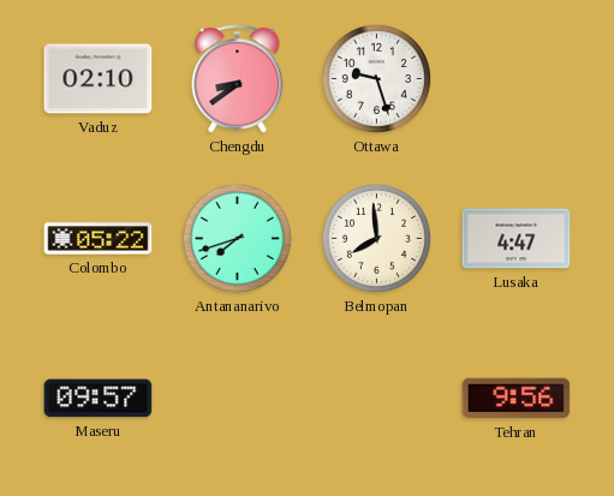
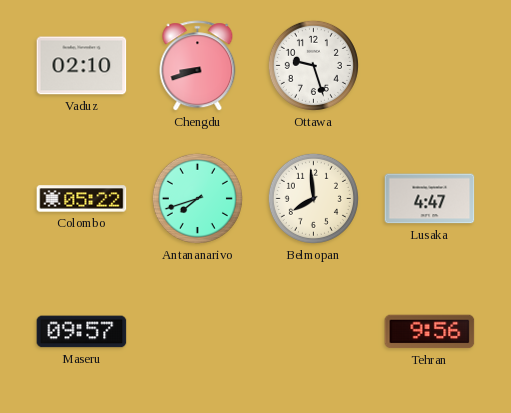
Chengdu: 8:39 -> 8:42 (198, 66)
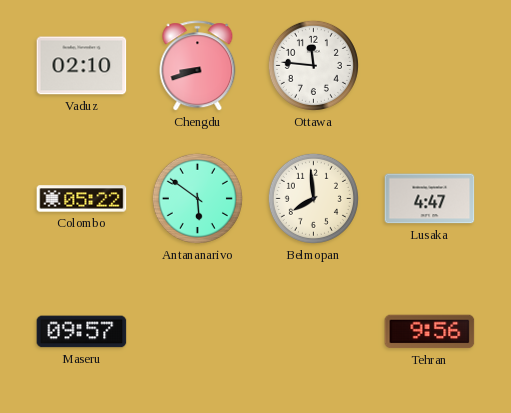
Ottawa: 9:27 -> 11:46 (313, 65)
Antananarivo: 7:42 -> 5:51 (197, 198)
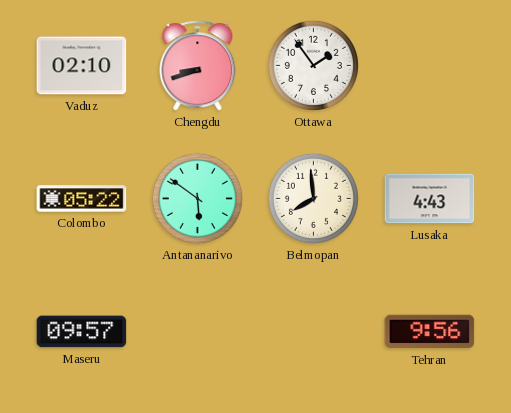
Ottawa: 11:46 -> 1:54 (313, 65)
Lusaka: 4:47 -> 4:43 (430, 199)
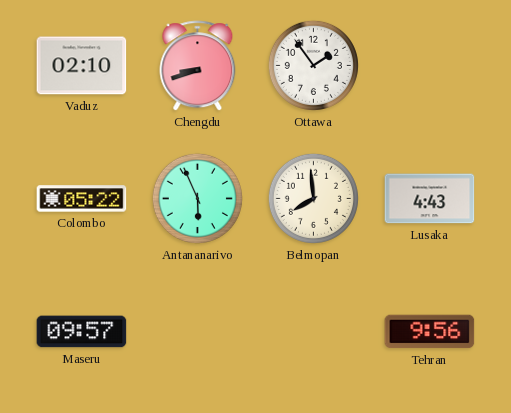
Antananarivo: 5:51 -> 5:56 (197, 198)
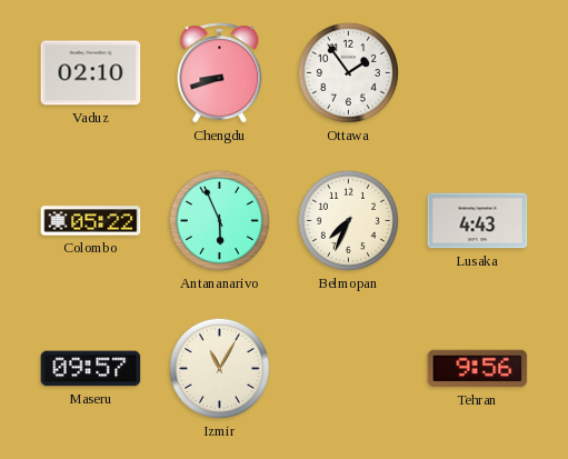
Belmopan: 7:59 -> 7:34 (348, 220)
Izmir: none -> 11:05 (219, 368)
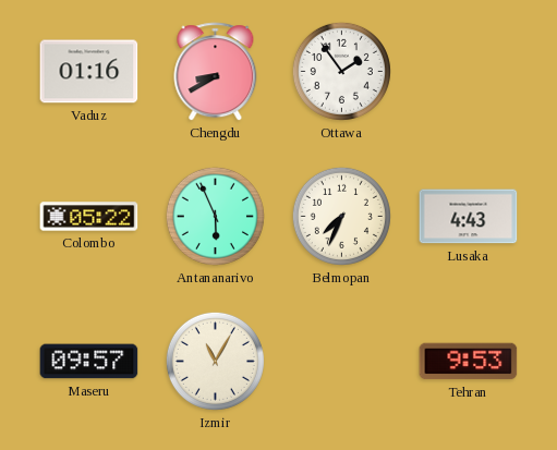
Vaduz: 02:10 -> 01:16 (89, 72)
Chengdu: 8:42 -> 8:40 (216, 72)
Tehran: 9:56 -> 9:53 (469, 362)
